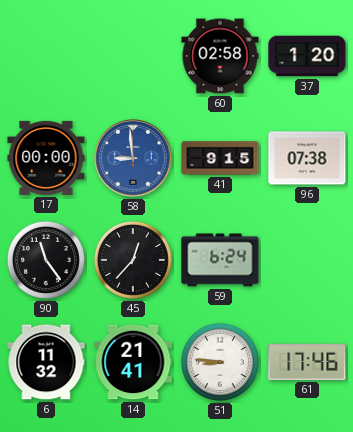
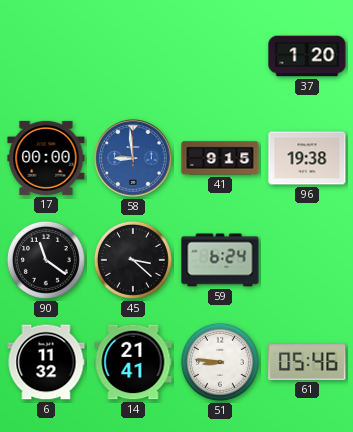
60: 02:58 -> none (220, 56)
96: 07:38 -> 19:38 (307, 158)
90: 11:24 -> 11:21 (46, 260)
45: 12:37 -> 3:22 (133, 260)
61: 17:46 -> 05:46 (307, 362)
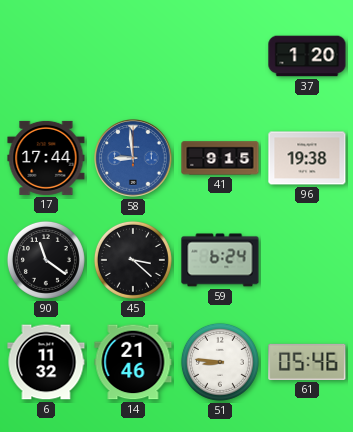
17: 00:00 -> 17:44 (46, 158)
14: 21:41 -> 21:46 (133, 362)
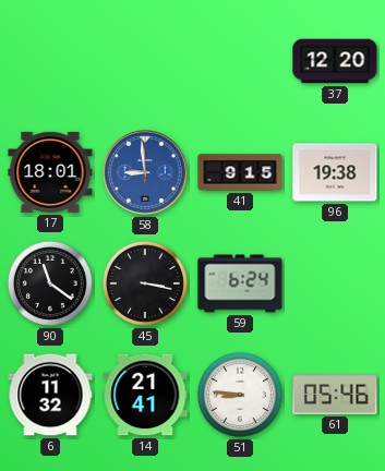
37: 1:20 -> 12:20 (335, 61)
17: 17:44 -> 18:01 (50, 172)
45: 3:22 -> 3:17 (145, 283)
14: 21:46 -> 21:41 (145, 395)
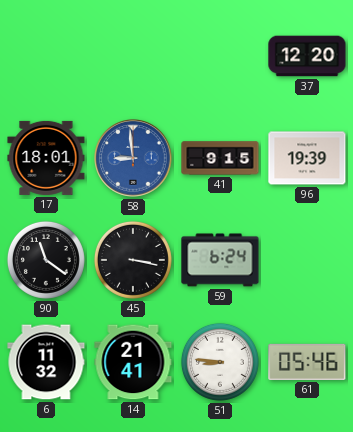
96: 19:38 -> 19:39 (307, 158)
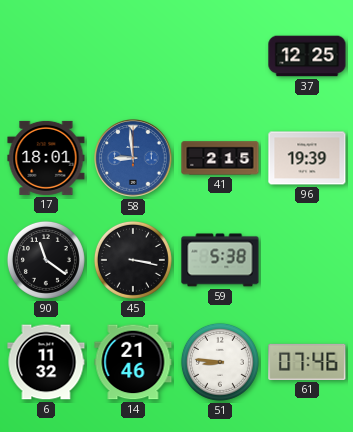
37: 12:20 -> 12:25 (307, 56)
41: 9:15 -> 2:15 (220, 158)
59: 6:24 -> 5:38 (220, 260)
14: 21:41 -> 21:46 (133, 362)
61: 05:46 -> 07:46 (307, 362)
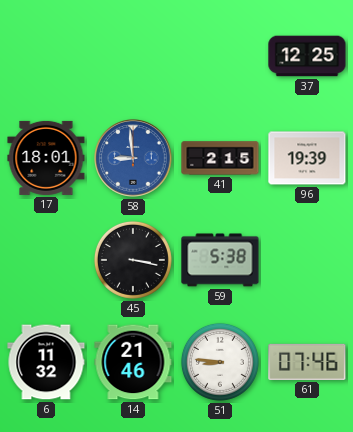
90: 11:21 -> none (46, 260)
